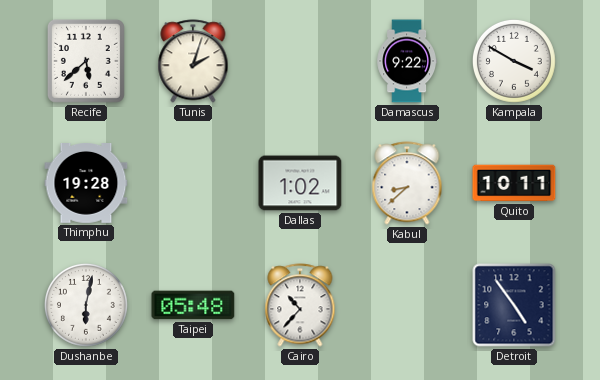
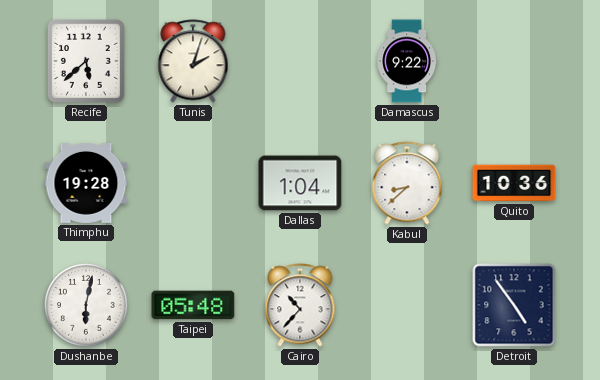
Kampala: 3:50 -> none (514, 61)
Dallas: 1:02 -> 1:04 (300, 183)
Quito: 10:11 -> 10:36 (514, 183)
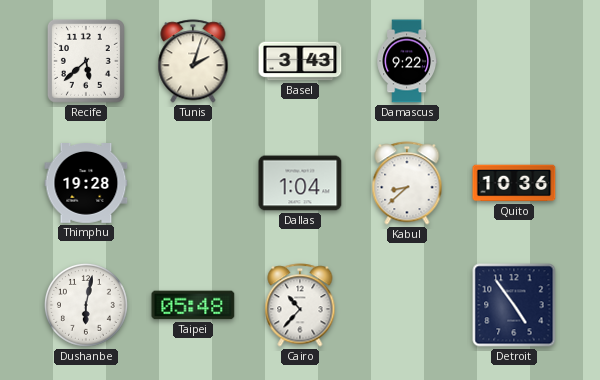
Basel: none -> 3:43 (300, 61)
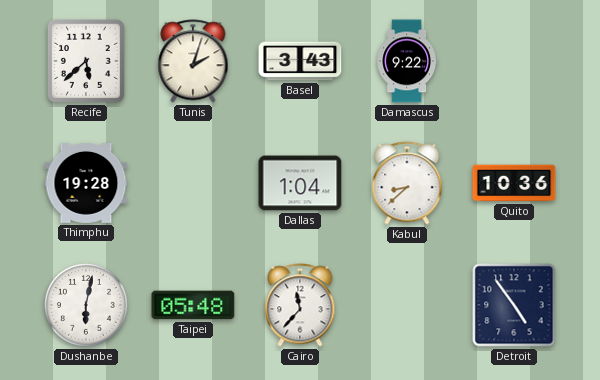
Cairo: 10:37 -> 11:37 (300, 305)
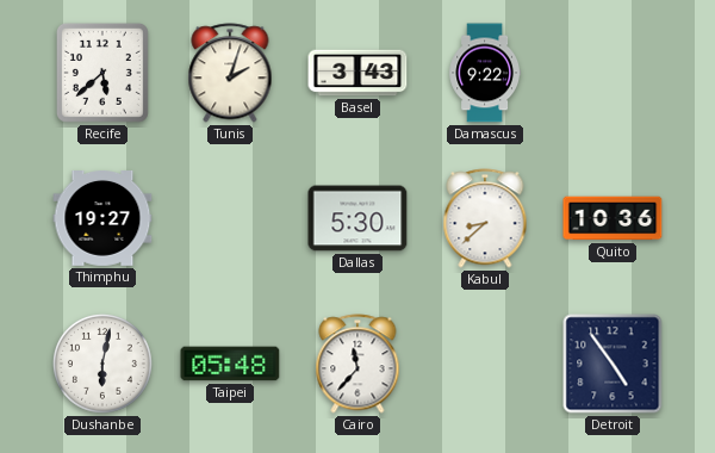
Thimphu: 19:28 -> 19:27 (102, 219)
Dallas: 1:04 -> 5:30 (357, 218)
